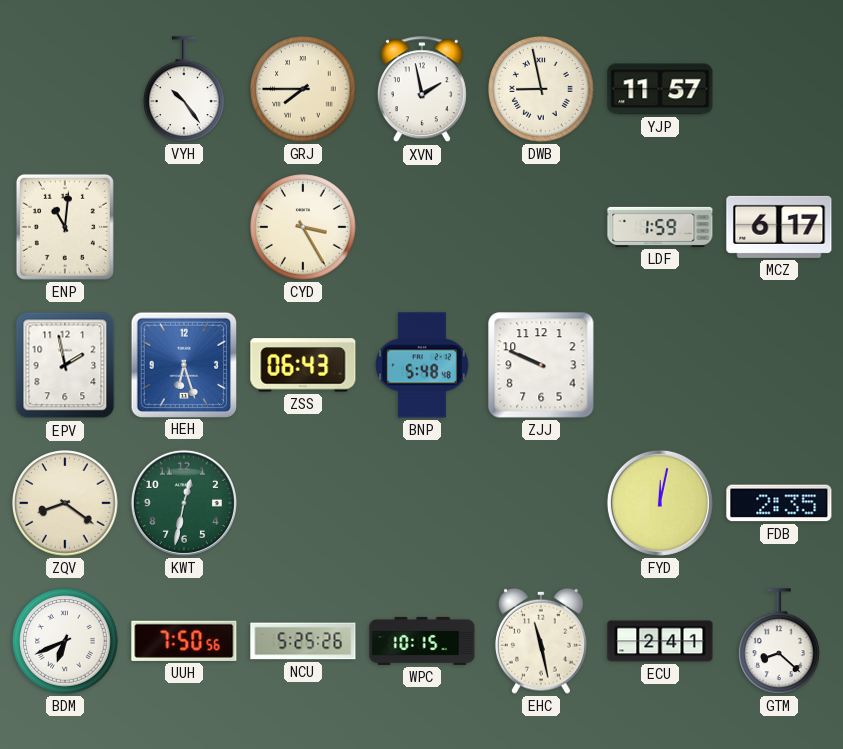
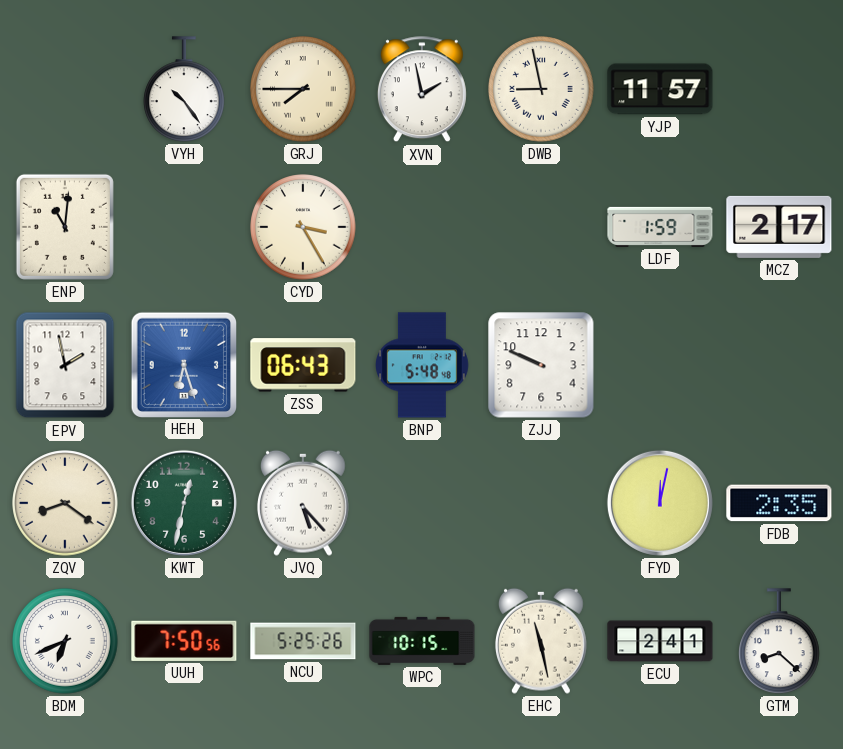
MCZ: 6:17 -> 2:17 (779, 227)
JVQ: none -> 5:23 (303, 503)
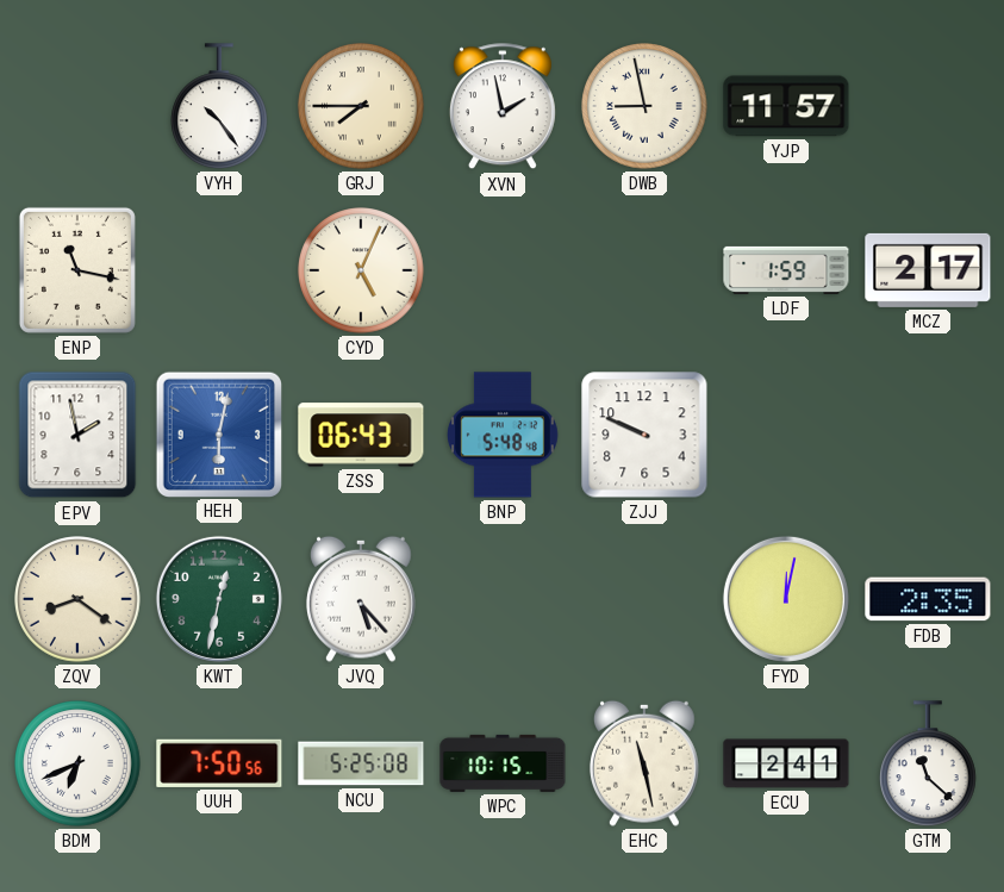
ENP: 11:01 -> 11:17 (77, 270)
CYD: 3:25 -> 5:04 (361, 270)
HEH: 6:27 -> 6:02 (218, 433)
NCU: 5:25:26 -> 5:25:08 (361, 763)
GTM: 8:22 -> 11:22 (929, 763)
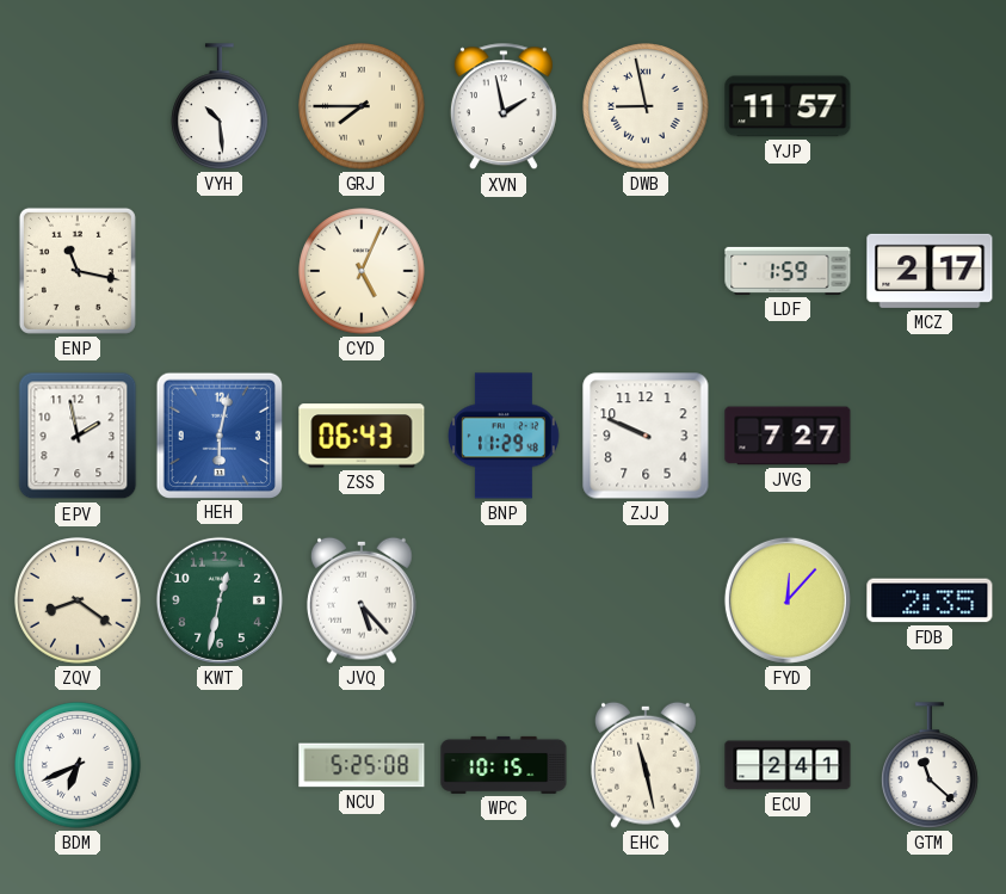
VYH: 10:24 -> 10:29 (221, 106)
BNP: 5:48 -> 11:29 (505, 436)
JVG: none -> 7:27 (788, 436)
FYD: 12:02 -> 12:07 (788, 600)
UUH: 7:50 -> none (219, 763)
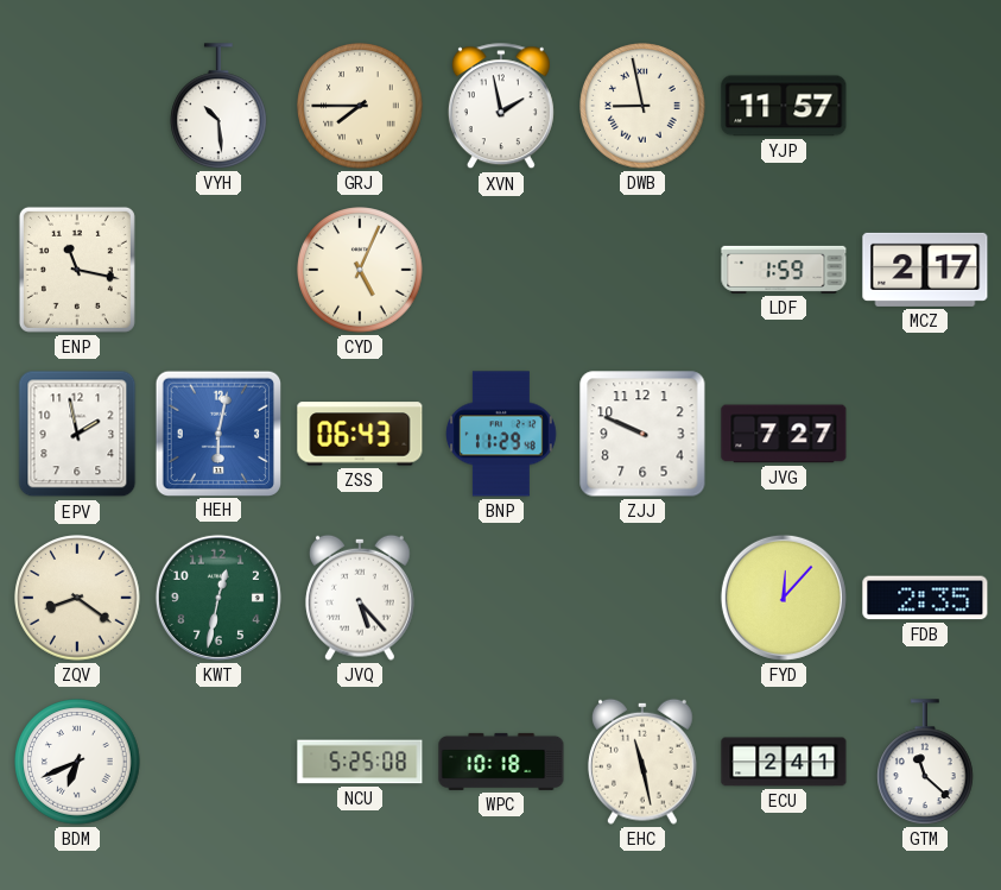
WPC: 10:15 -> 10:18 (501, 762)
